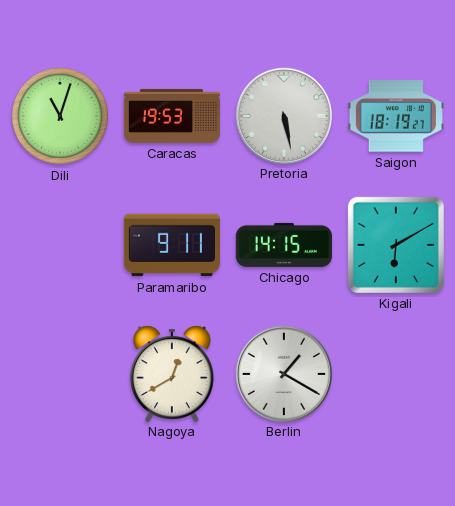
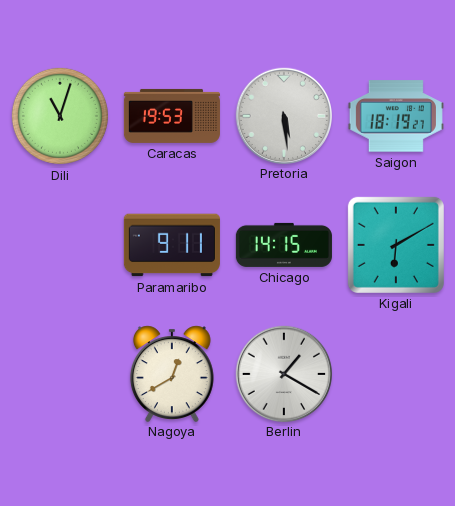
Pretoria: 5:28 -> 5:29 (283, 115)
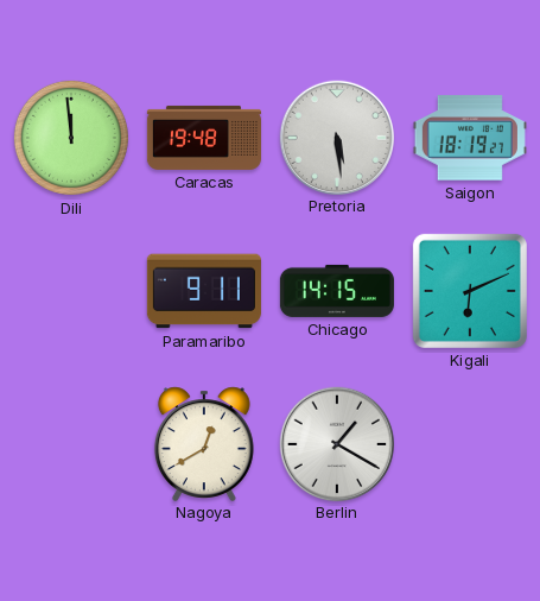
Dili: 11:03 -> 11:59 (71, 138)
Caracas: 19:53 -> 19:48 (204, 138)
Kigali: 6:10 -> 6:11 (470, 291)
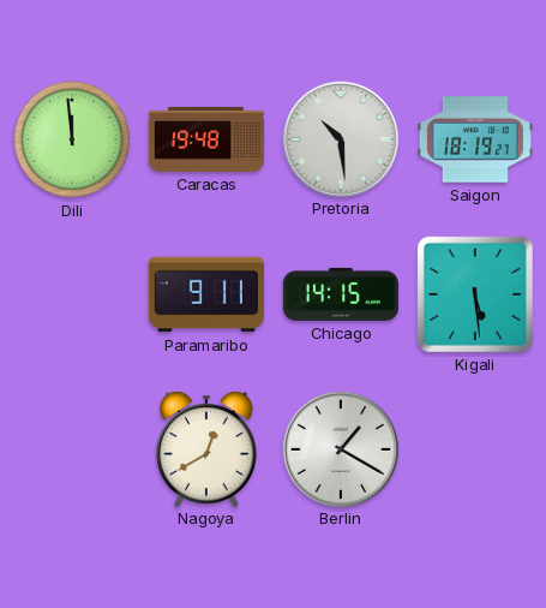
Pretoria: 5:29 -> 10:29 (340, 138)
Kigali: 6:11 -> 5:29 (475, 294)
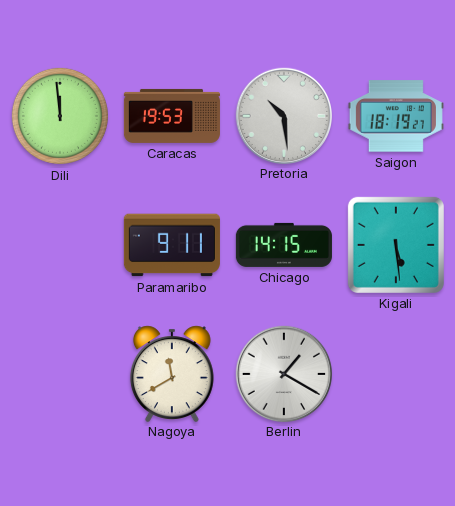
Caracas: 19:48 -> 19:53 (172, 116)
Nagoya: 12:40 -> 11:40 (172, 373)
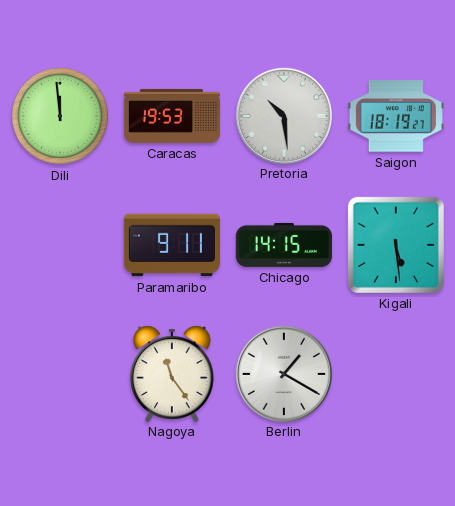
Nagoya: 11:40 -> 11:24 (172, 373)
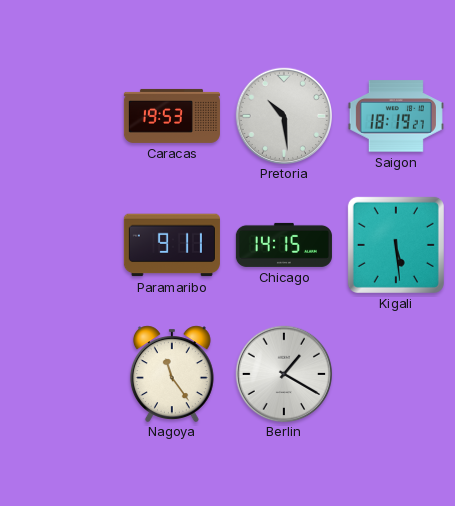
Dili: 11:59 -> none (60, 116)
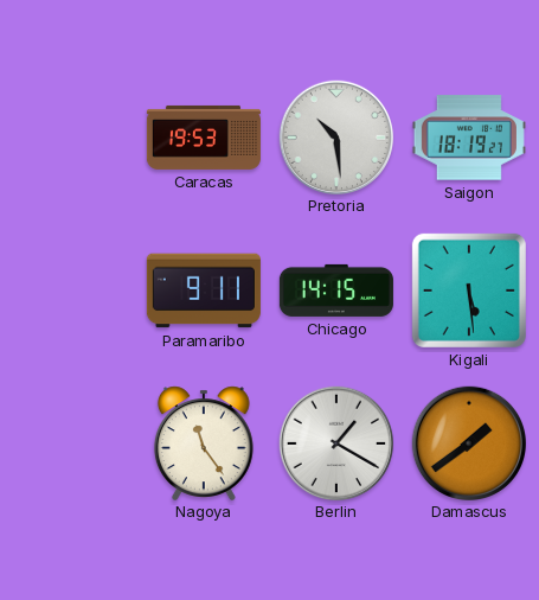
Damascus: none -> 1:39 (468, 442)
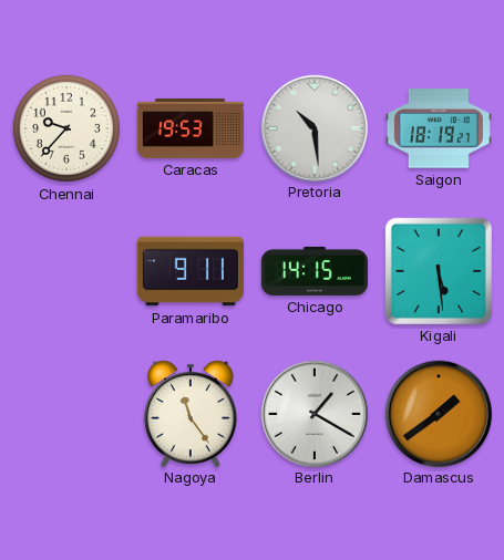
Chennai: none -> 9:37 (66, 128)
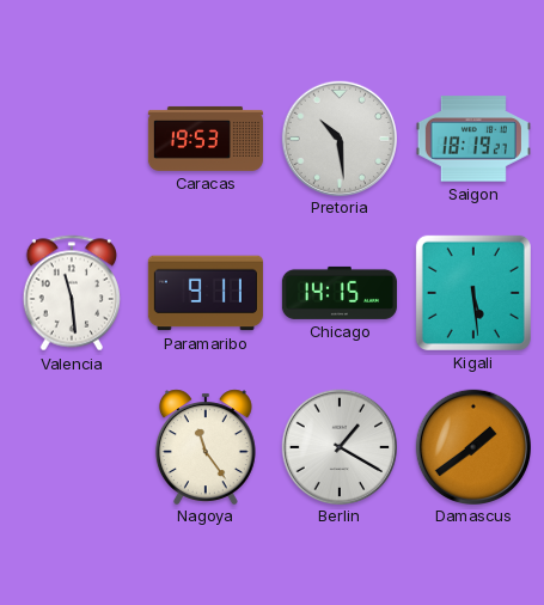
Chennai: 9:37 -> none (66, 128)
Valencia: none -> 11:29 (71, 293)
